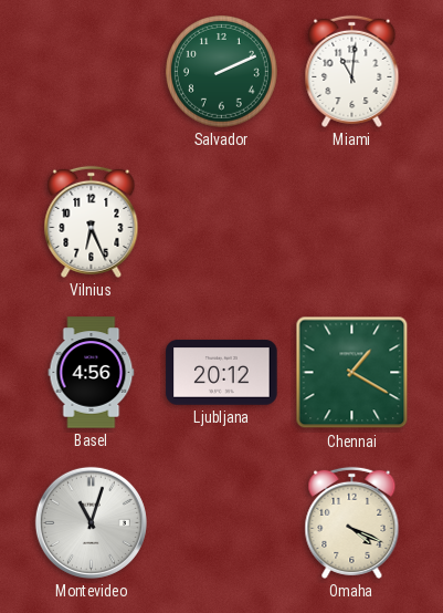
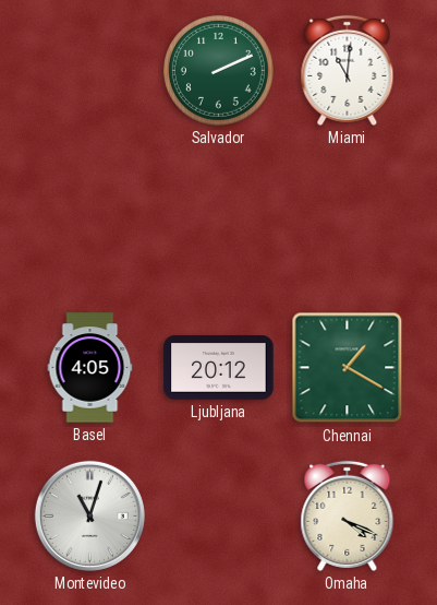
Vilnius: 6:26 -> none (92, 221)
Basel: 4:56 -> 4:05 (90, 368)
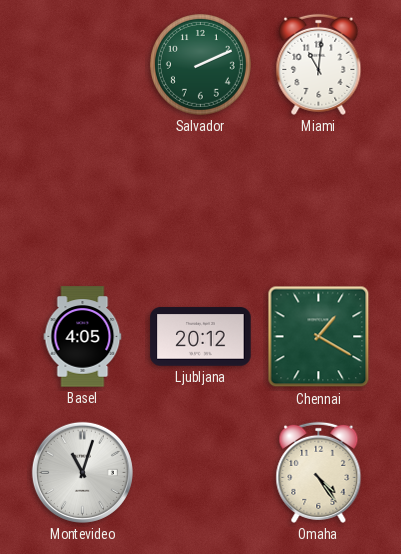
Omaha: 4:19 -> 4:24 (319, 472)
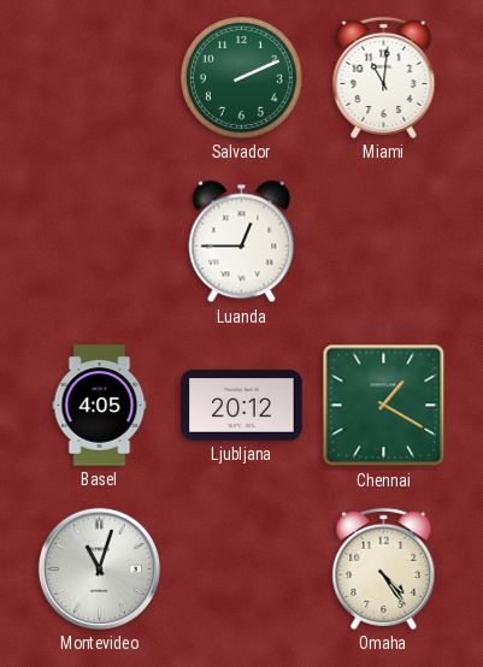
Luanda: none -> 12:45 (242, 242)
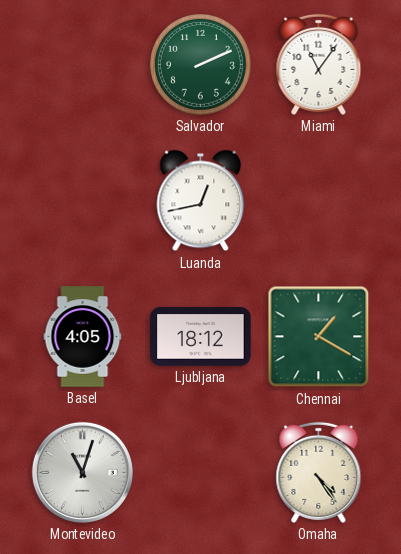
Miami: 11:01 -> 11:06 (319, 64)
Luanda: 12:45 -> 12:43 (201, 201)
Ljubljana: 20:12 -> 18:12 (201, 337)
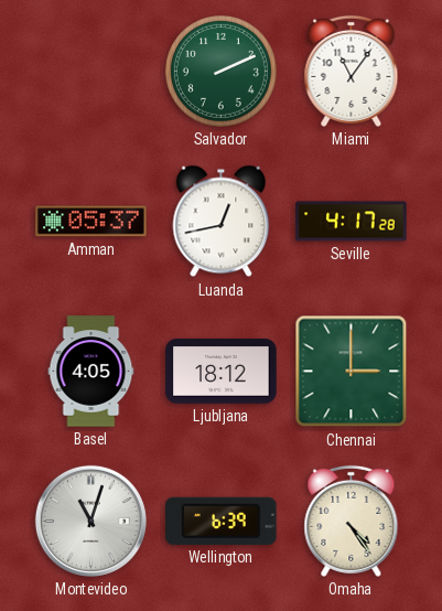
Amman: none -> 05:37 (91, 222)
Seville: none -> 4:17 (352, 222)
Chennai: 1:20 -> 3:00 (352, 372)
Wellington: none -> 6:39 (222, 521)
